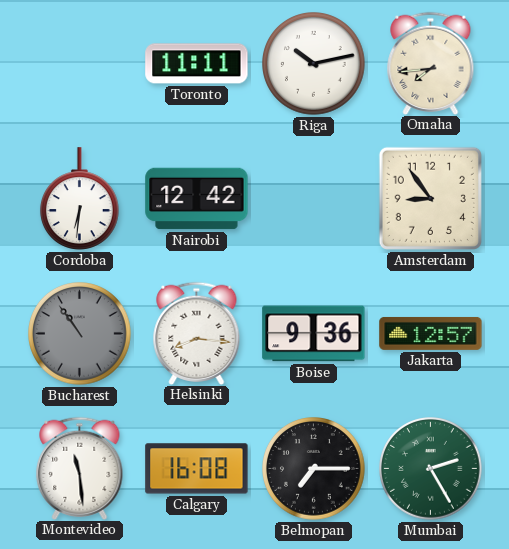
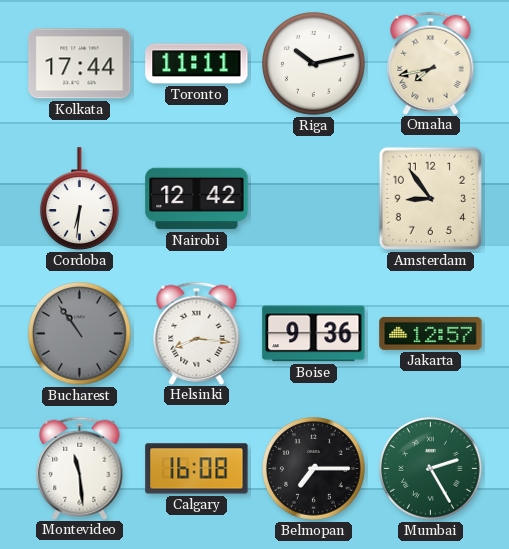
Kolkata: none -> 17:44 (80, 64)
Omaha: 7:44 -> 7:43 (431, 63)
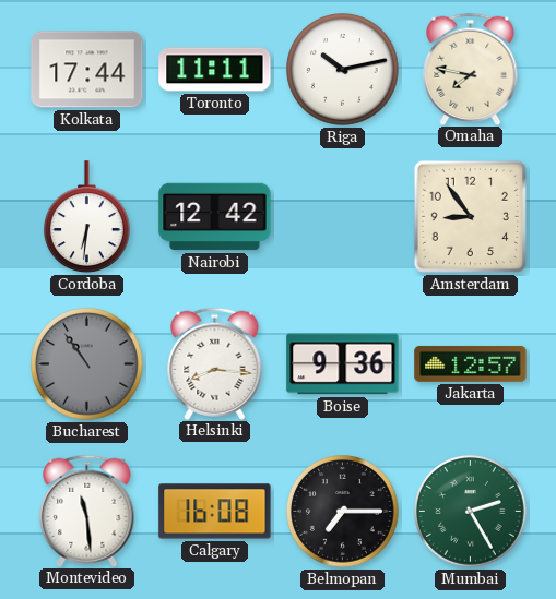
Omaha: 7:43 -> 7:47 (471, 69)
